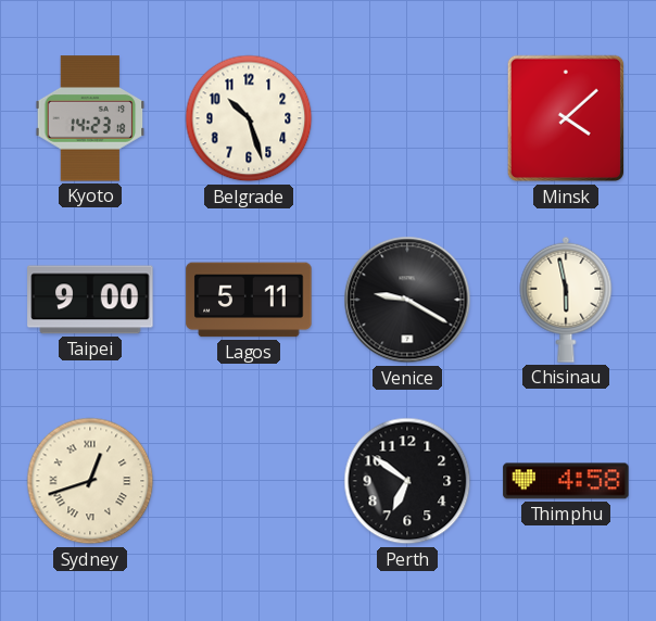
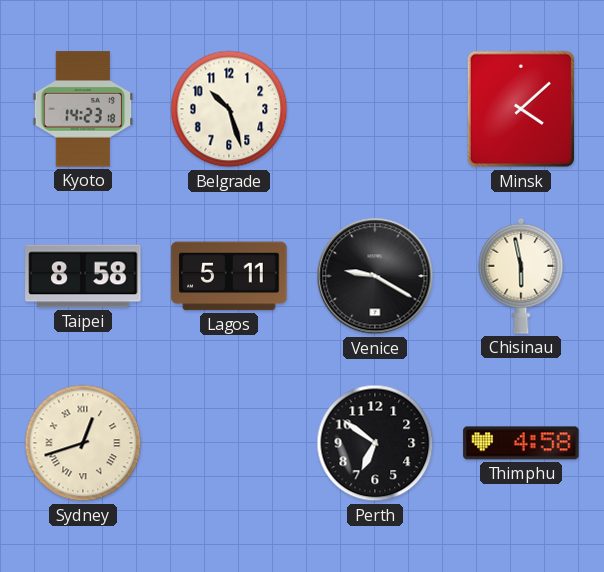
Taipei: 9:00 -> 8:58 (83, 276)
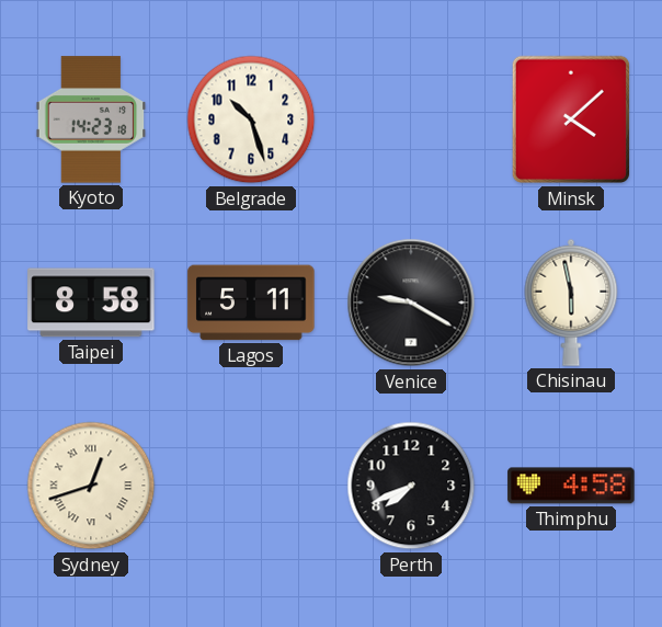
Perth: 6:51 -> 7:41 (411, 486)
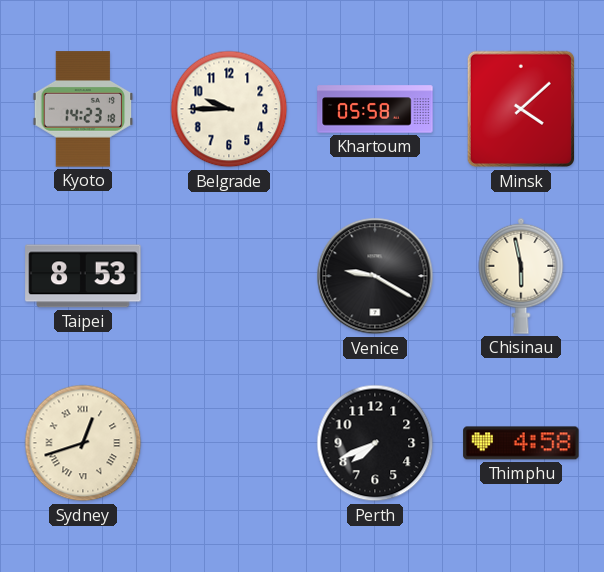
Belgrade: 10:27 -> 9:45 (229, 109)
Khartoum: none -> 05:58 (375, 109)
Taipei: 8:58 -> 8:53 (83, 276)
Lagos: 5:11 -> none (251, 303)
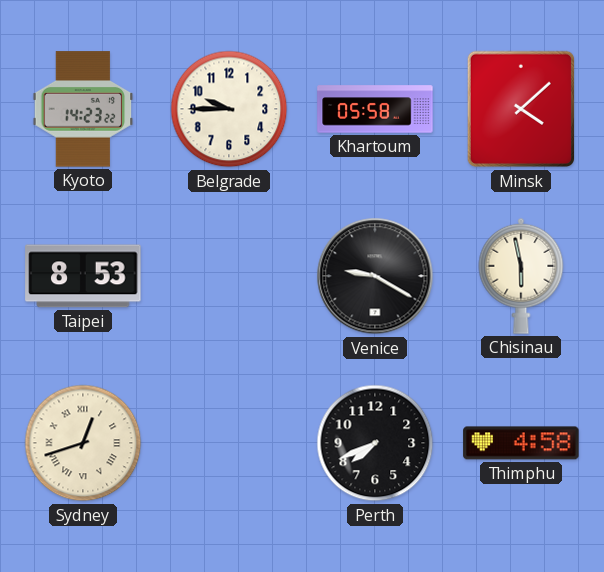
Kyoto: 14:23:18 -> 14:23:22 (83, 109)
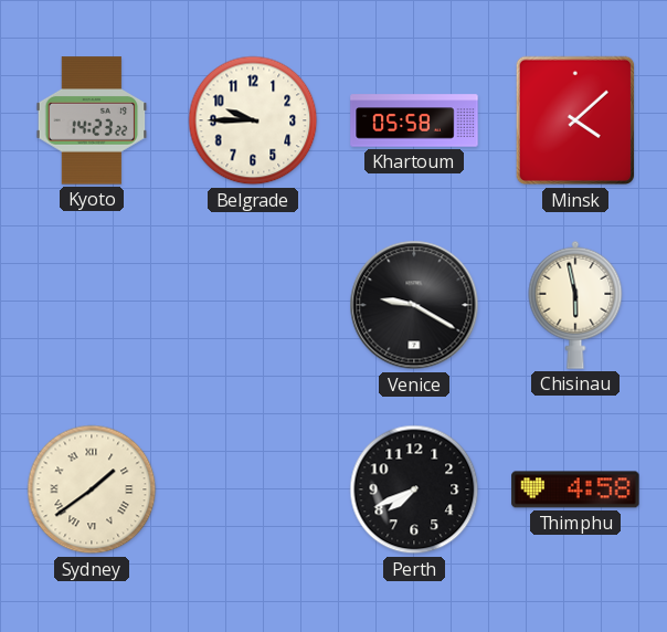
Taipei: 8:53 -> none (83, 276)
Sydney: 12:42 -> 1:39 (92, 489)
